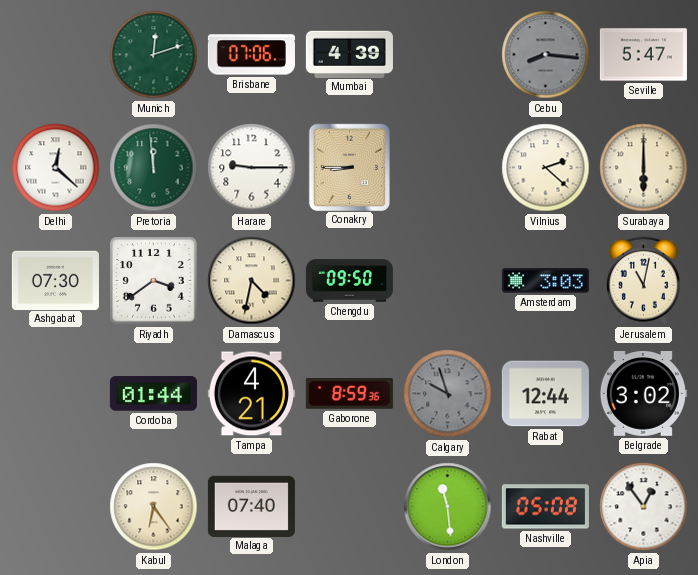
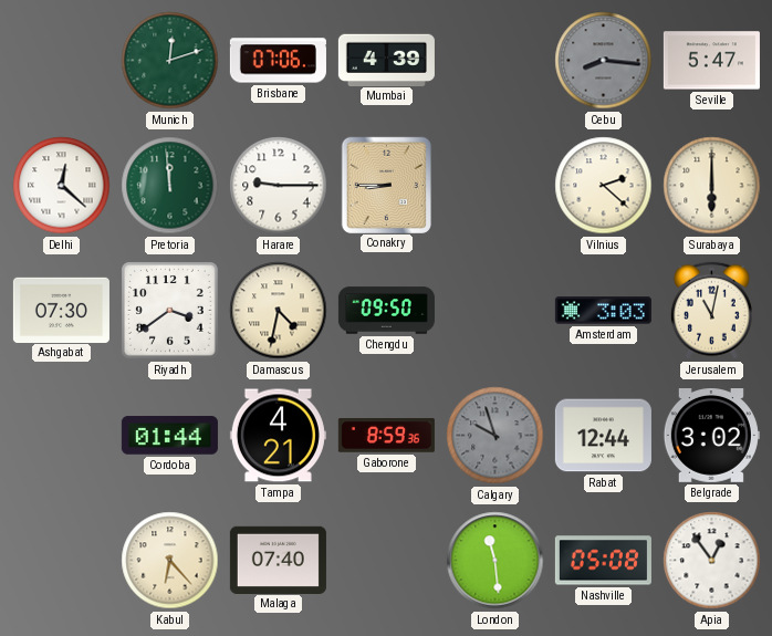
Kabul: 6:24 -> 6:23 (170, 561)
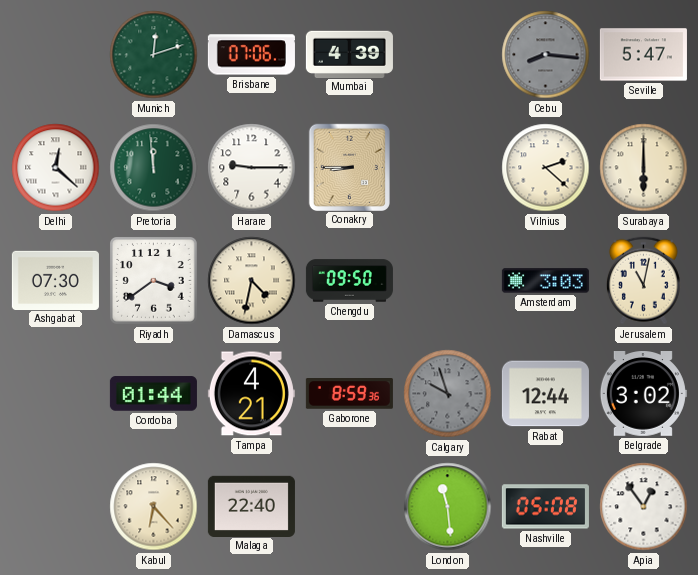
Malaga: 07:40 -> 22:40 (251, 506)
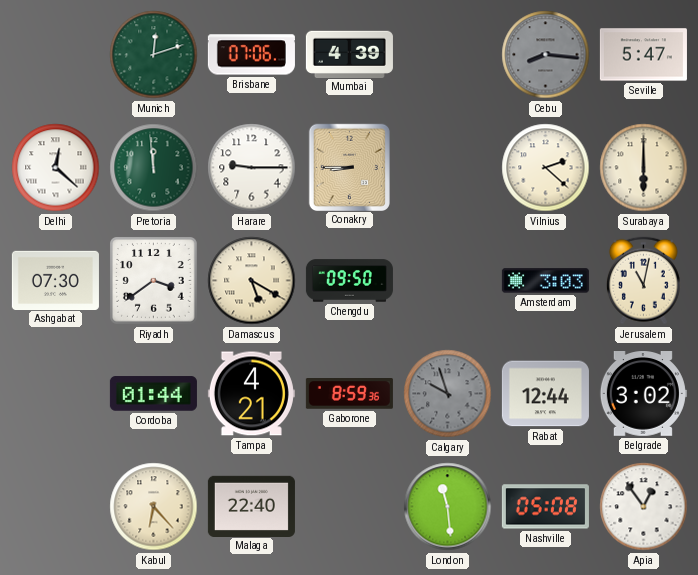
Damascus: 4:32 -> 5:20 (252, 281)
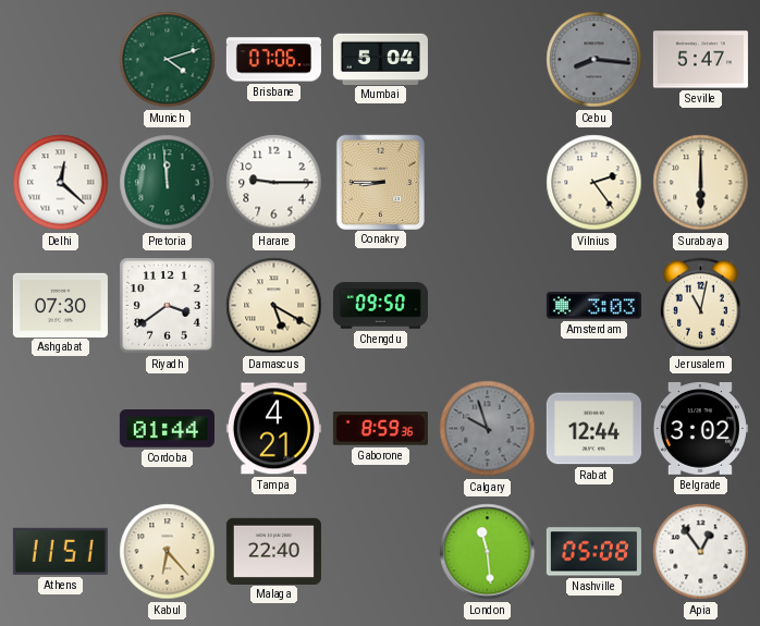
Munich: 12:12 -> 4:12 (168, 60)
Mumbai: 4:39 -> 5:04 (380, 59)
Vilnius: 2:22 -> 2:24 (594, 183)
Athens: none -> 11:51 (60, 551)
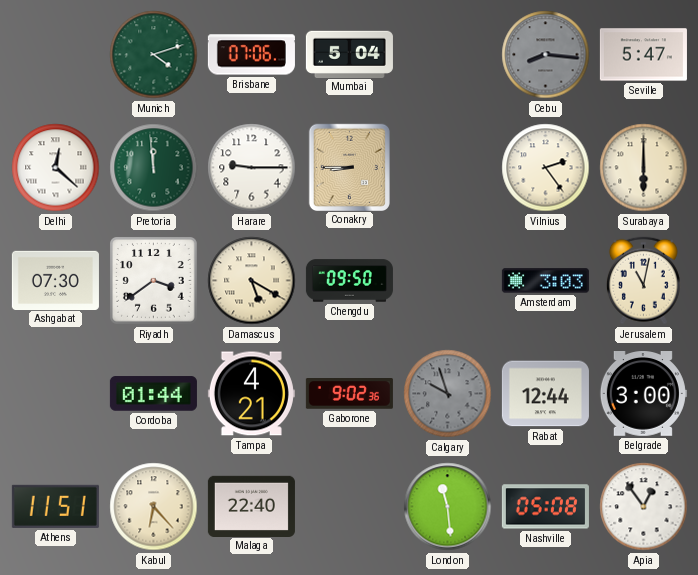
Gaborone: 8:59 -> 9:02 (349, 394)
Belgrade: 3:02 -> 3:00 (643, 394)
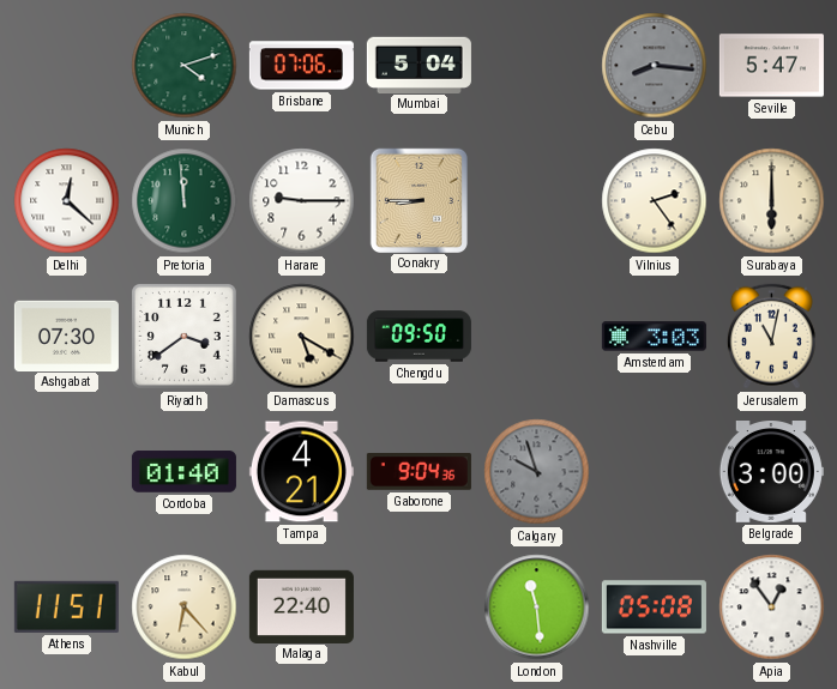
Cordoba: 01:44 -> 01:40 (183, 472)
Gaborone: 9:02 -> 9:04 (418, 472)
Rabat: 12:44 -> none (545, 394)
